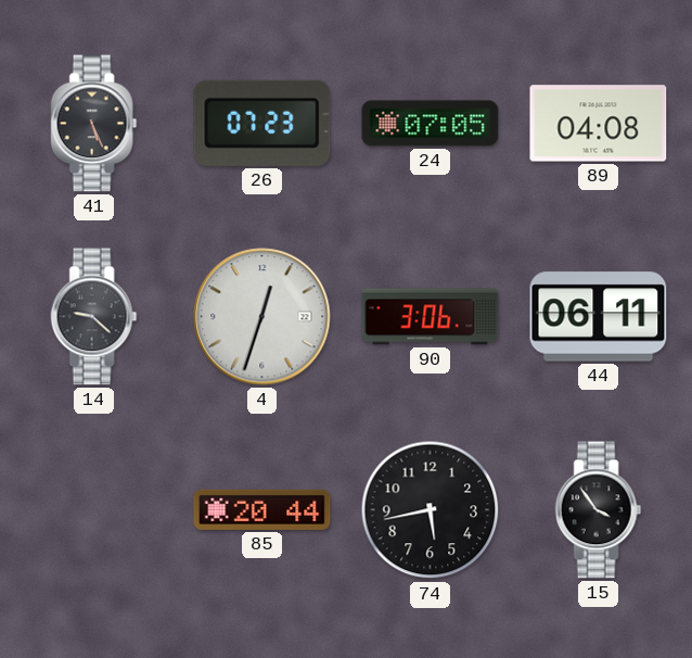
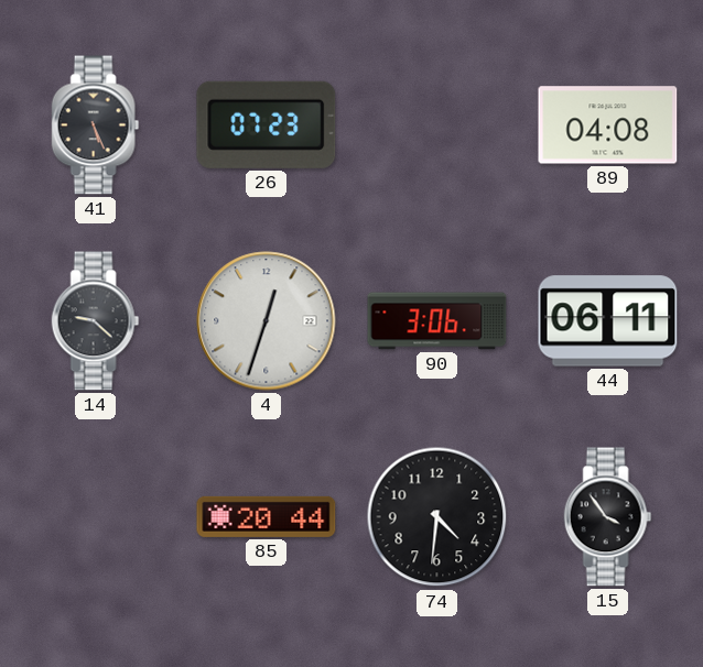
24: 07:05 -> none (431, 124)
74: 5:43 -> 4:31 (437, 517)
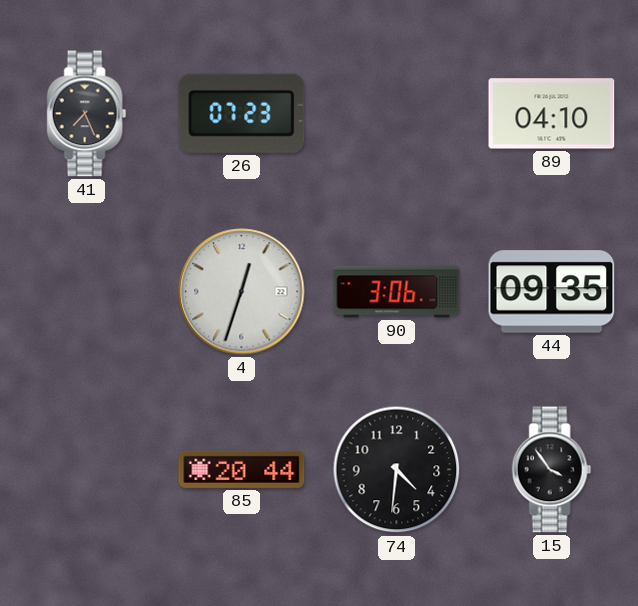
41: 5:26 -> 7:26 (87, 114)
89: 04:08 -> 04:10 (552, 114)
14: 9:22 -> none (96, 321)
44: 06:11 -> 09:35 (552, 292)
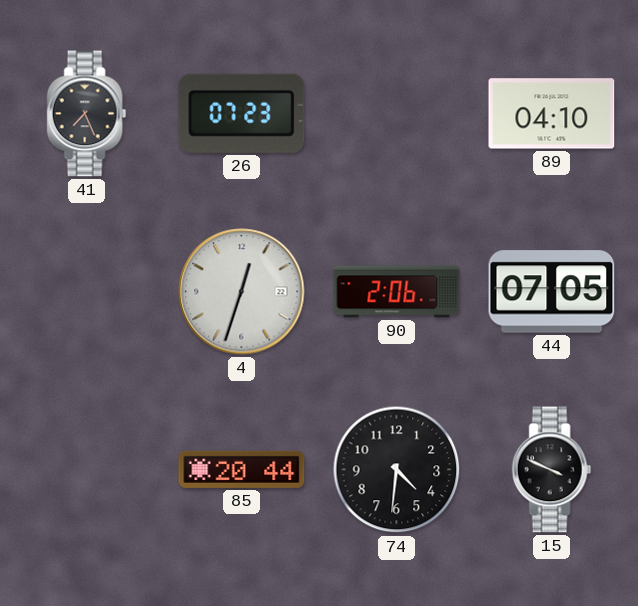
90: 3:06 -> 2:06 (397, 292)
44: 09:35 -> 07:05 (552, 292)
15: 3:54 -> 3:49 (552, 470)
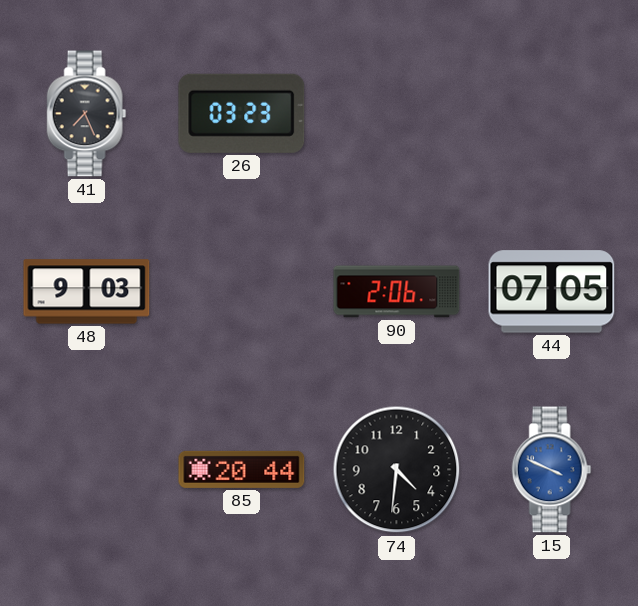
26: 07:23 -> 03:23 (242, 113)
89: 04:10 -> none (552, 114)
48: none -> 9:03 (87, 292)
4: 12:33 -> none (242, 292)
15 dial: black -> blue (552, 470)
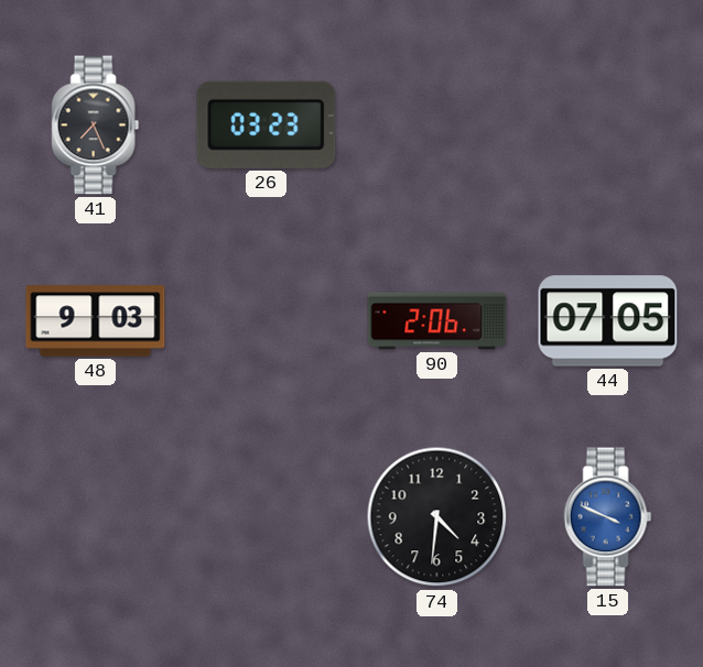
85: 20:44 -> none (242, 469)
